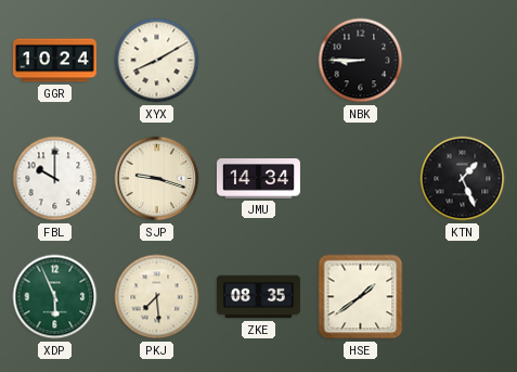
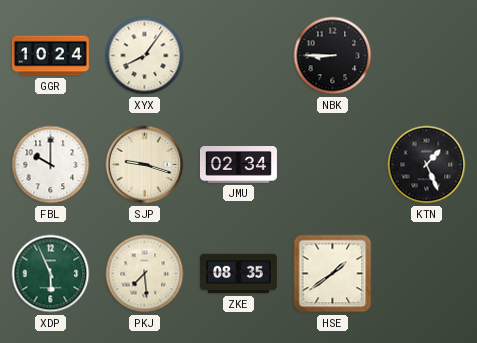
XYX: 8:10 -> 8:06 (145, 56)
JMU: 14:34 -> 02:34 (238, 165)
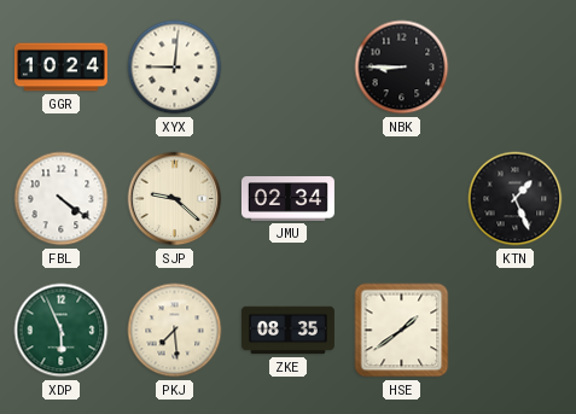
XYX: 8:06 -> 9:01 (175, 68)
FBL: 10:00 -> 4:21 (62, 199)
SJP: 9:18 -> 9:22 (175, 199)
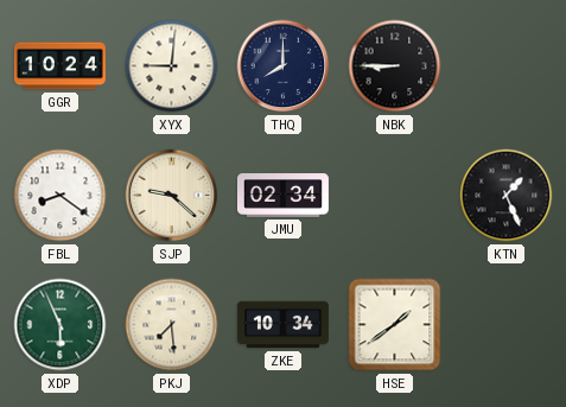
THQ: none -> 8:00 (284, 66)
FBL: 4:21 -> 8:21 (61, 196)
ZKE: 08:35 -> 10:34 (282, 325)
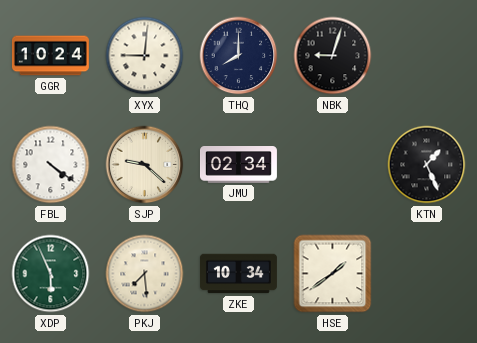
NBK: 8:45 -> 9:03 (333, 56)
FBL: 8:21 -> 4:21 (51, 165)
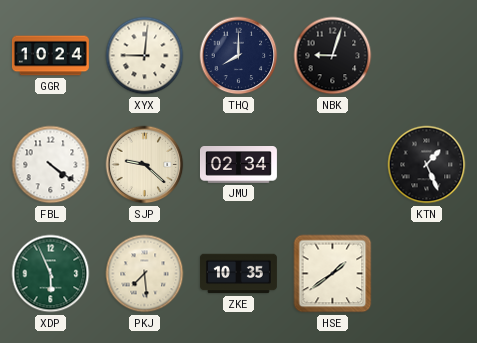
ZKE: 10:34 -> 10:35 (238, 274)
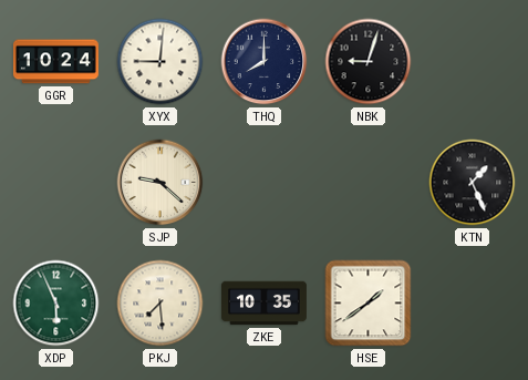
FBL: 4:21 -> none (51, 165)
JMU: 02:34 -> none (238, 165)
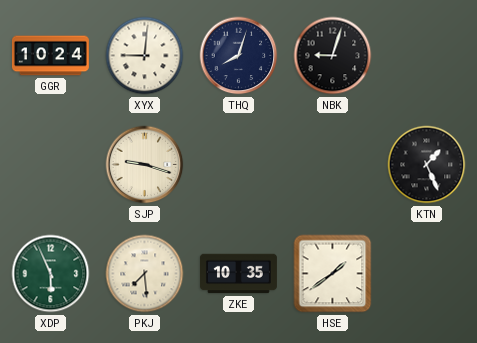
THQ: 8:00 -> 8:03 (239, 56)
SJP: 9:22 -> 9:18 (145, 165)
